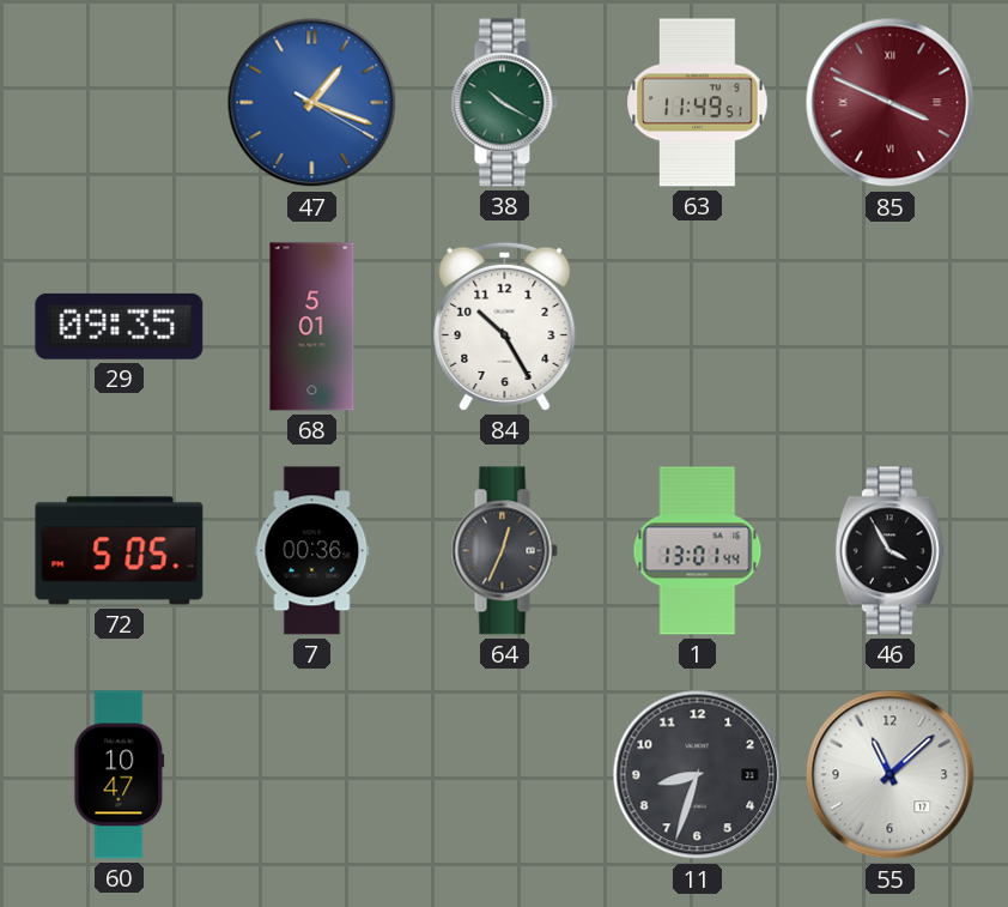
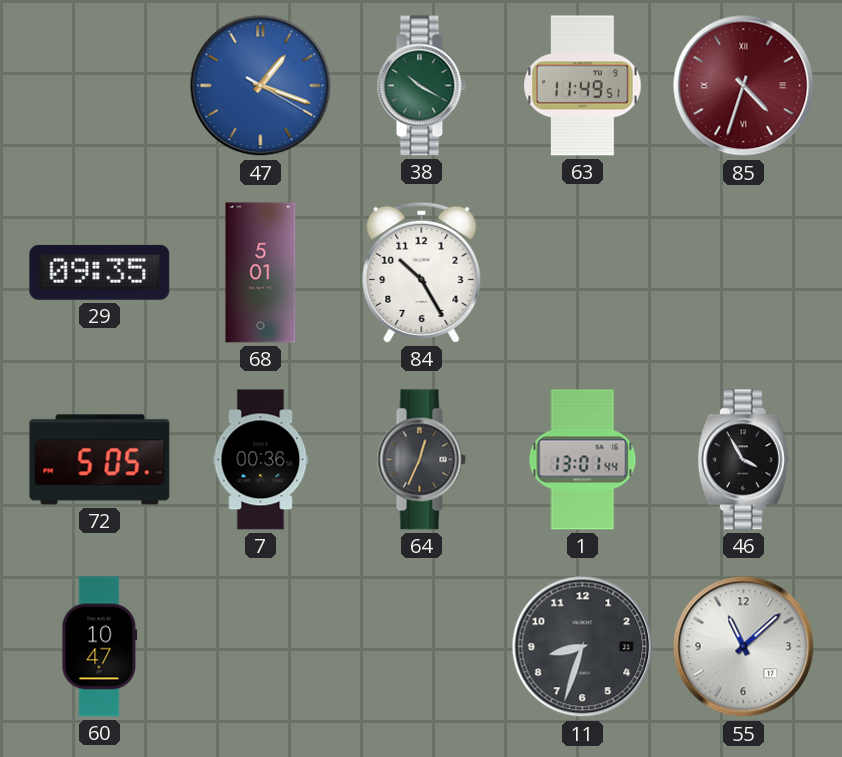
85: 3:49 -> 4:33 (744, 86)
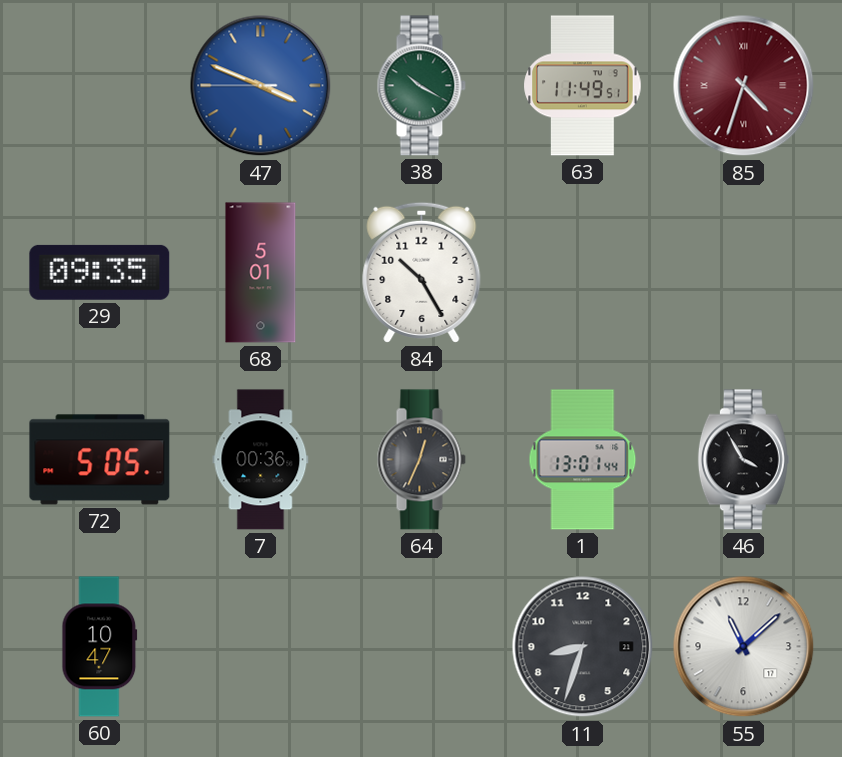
47: 1:18 -> 3:48 (261, 86)
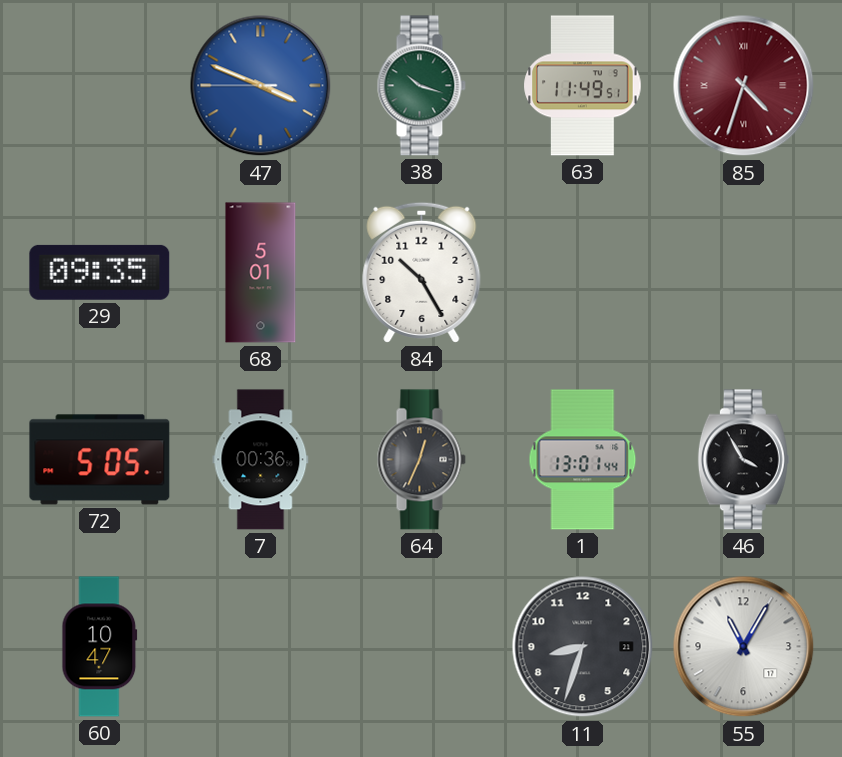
38: 10:20 -> 10:18 (421, 86)
55: 11:08 -> 11:05 (744, 647)
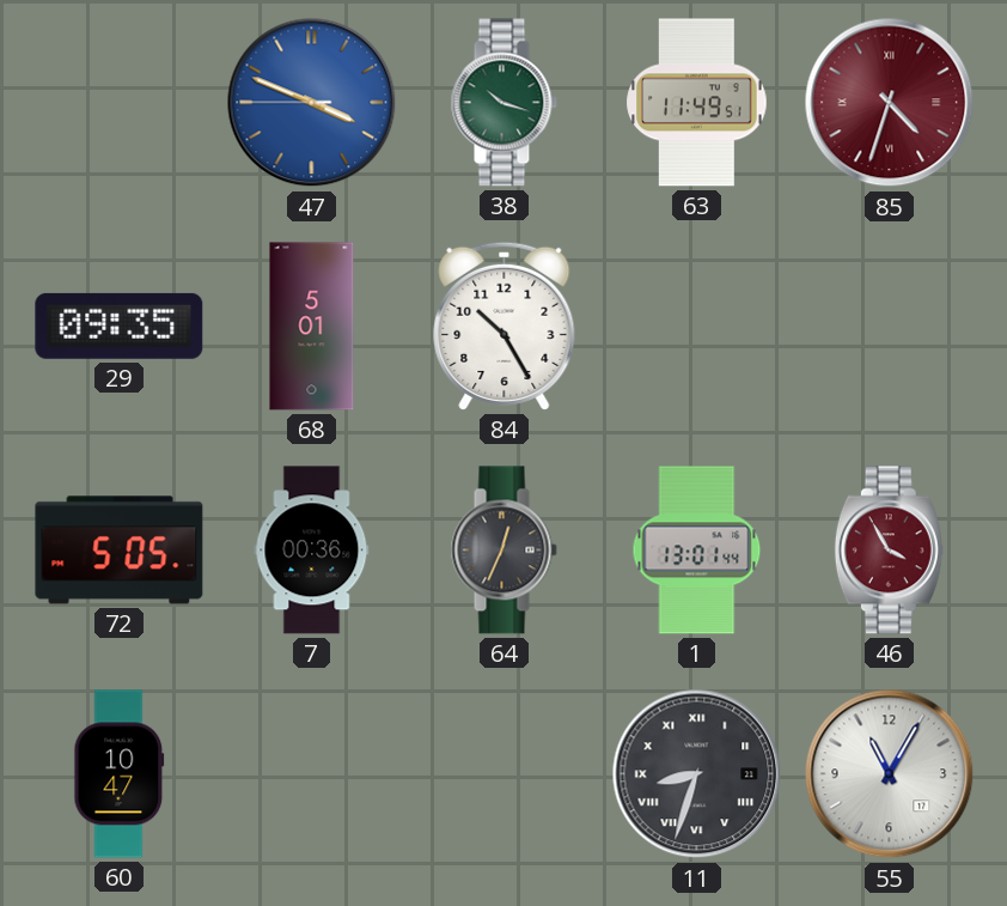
46 dial: black -> burgundy (889, 551)
11 numerals: Arabic -> Roman (697, 774)
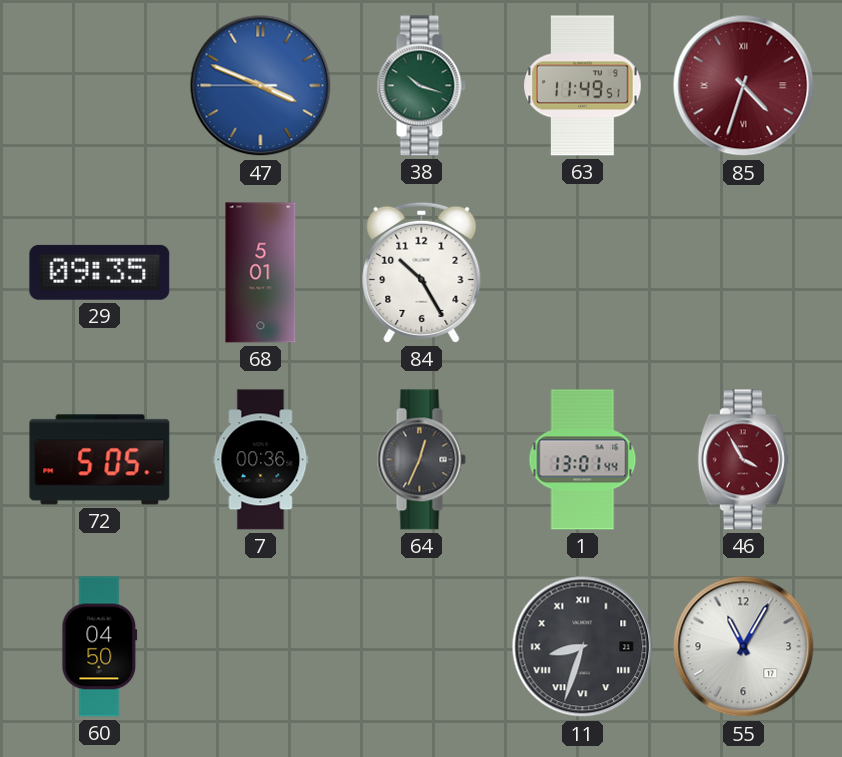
60: 10:47 -> 04:50 (100, 647)
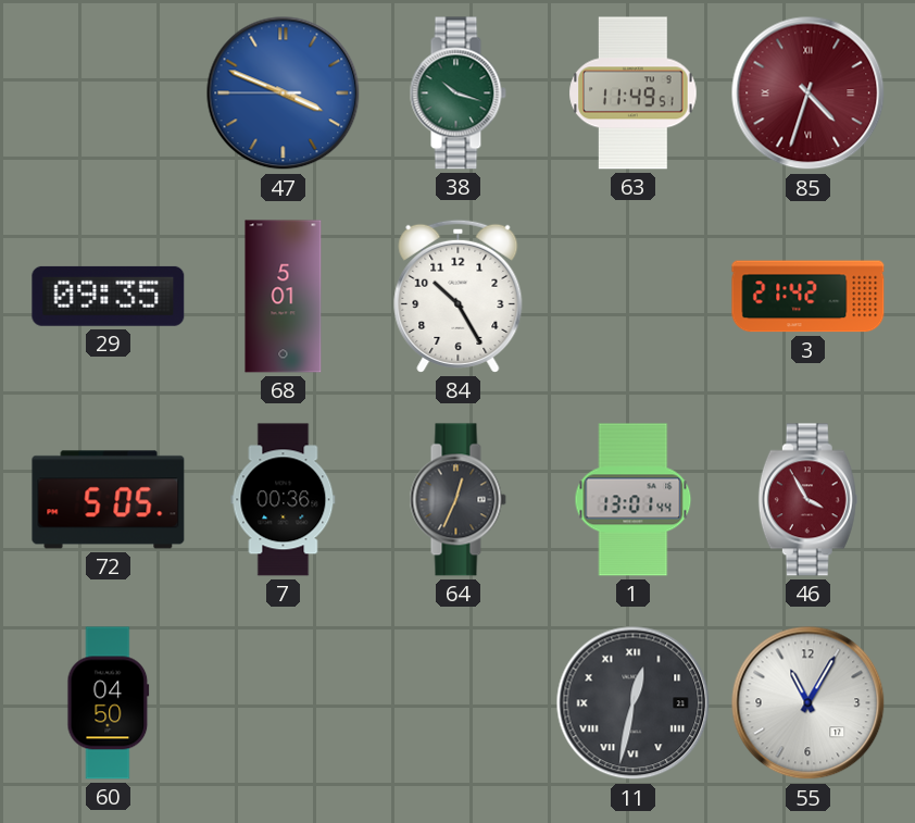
3: none -> 21:42 (809, 297)
11: 8:33 -> 12:32 (634, 703)
